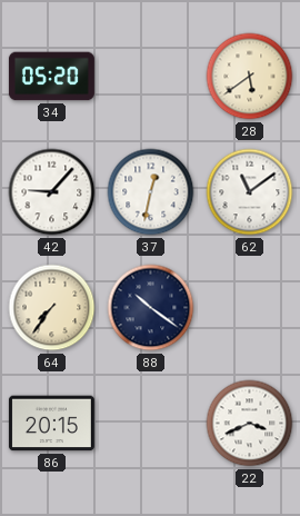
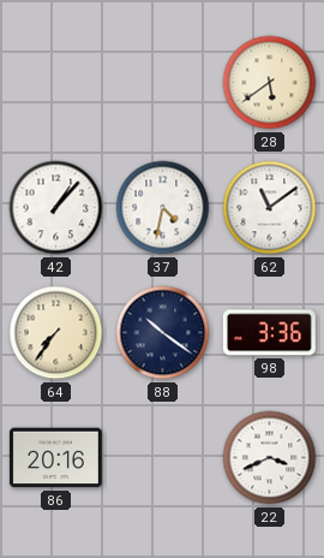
34: 05:20 -> none (51, 77)
42: 9:07 -> 1:07 (56, 208)
37: 12:32 -> 4:32 (163, 208)
98: none -> 3:36 (269, 333)
86: 20:15 -> 20:16 (55, 458)
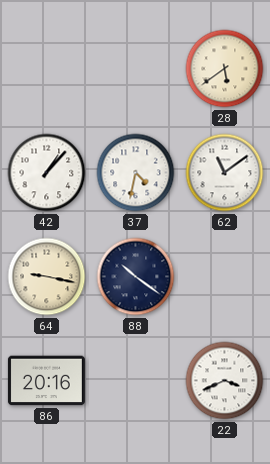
64: 7:36 -> 9:17 (47, 277)
98: 3:36 -> none (269, 333)
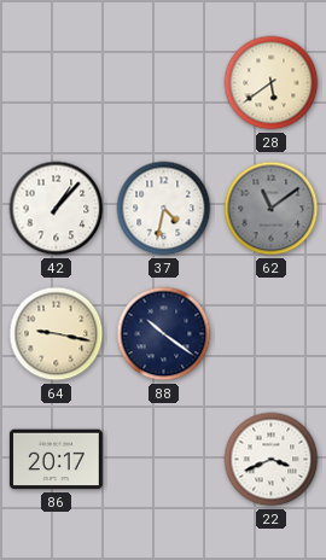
62 dial: white -> grey (272, 209)
86: 20:16 -> 20:17 (56, 460)
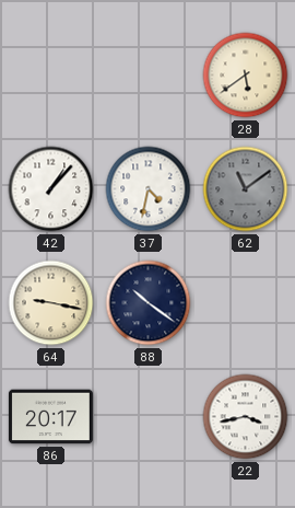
22: 3:41 -> 3:43 (246, 417)
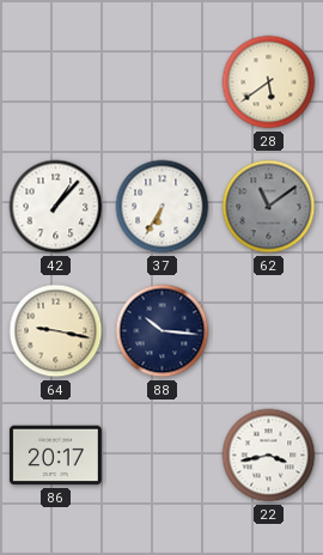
37: 4:32 -> 6:35 (163, 207)
88: 10:21 -> 10:16 (163, 331)
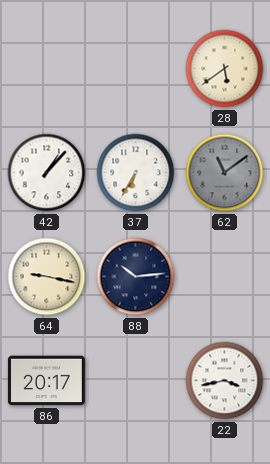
88: 10:16 -> 10:14 (136, 277)
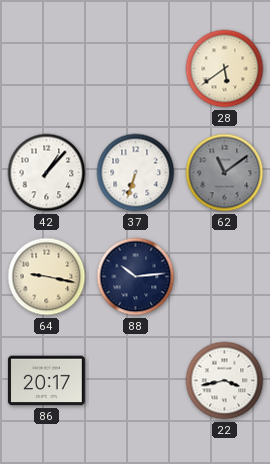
37: 6:35 -> 6:33 (136, 173)
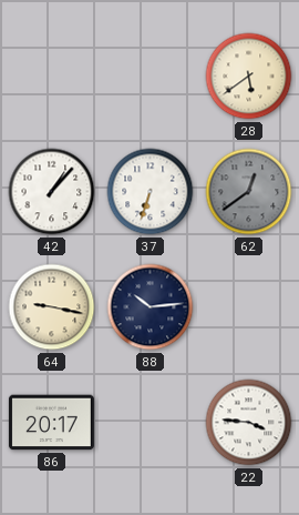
62: 11:09 -> 12:39 (249, 192)
22: 3:43 -> 3:46 (249, 423)
